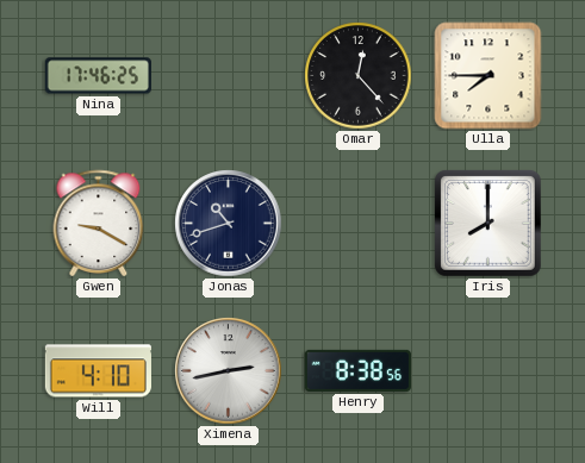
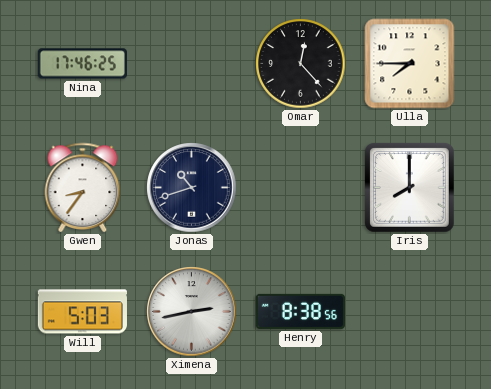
Gwen: 9:20 -> 8:36 (83, 187)
Will: 4:10 -> 5:03 (82, 312)
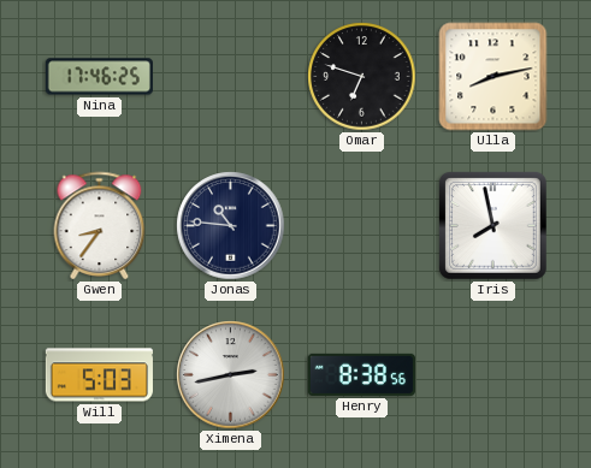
Omar: 12:23 -> 6:48 (362, 77)
Ulla: 7:45 -> 8:13 (494, 77)
Jonas: 10:42 -> 10:46 (231, 226)
Iris: 8:00 -> 7:58 (494, 226)
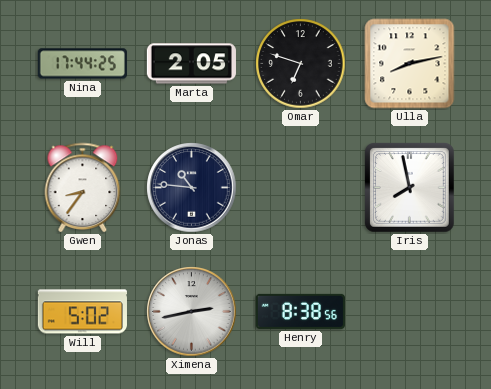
Nina: 17:46 -> 17:44 (82, 64)
Marta: none -> 2:05 (191, 64)
Will: 5:03 -> 5:02 (82, 312)
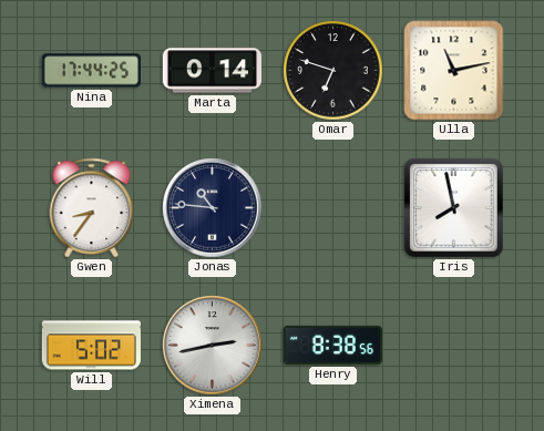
Marta: 2:05 -> 0:14 (212, 71)
Ulla: 8:13 -> 11:13 (454, 71)
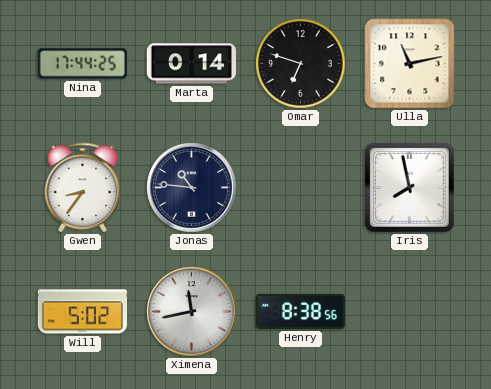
Ximena: 2:43 -> 11:43 (192, 312)
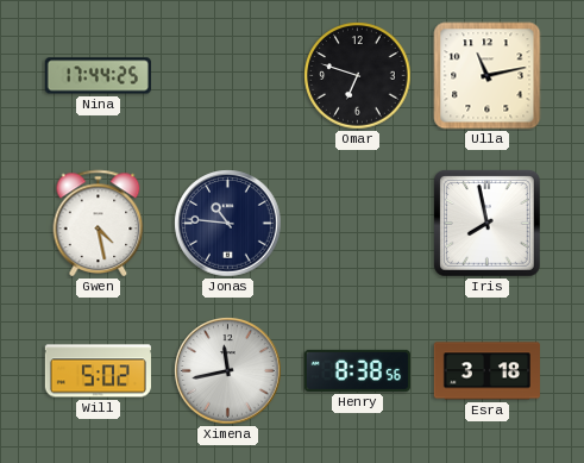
Marta: 0:14 -> none (191, 64)
Gwen: 8:36 -> 4:28 (99, 223)
Esra: none -> 3:18 (486, 371)
